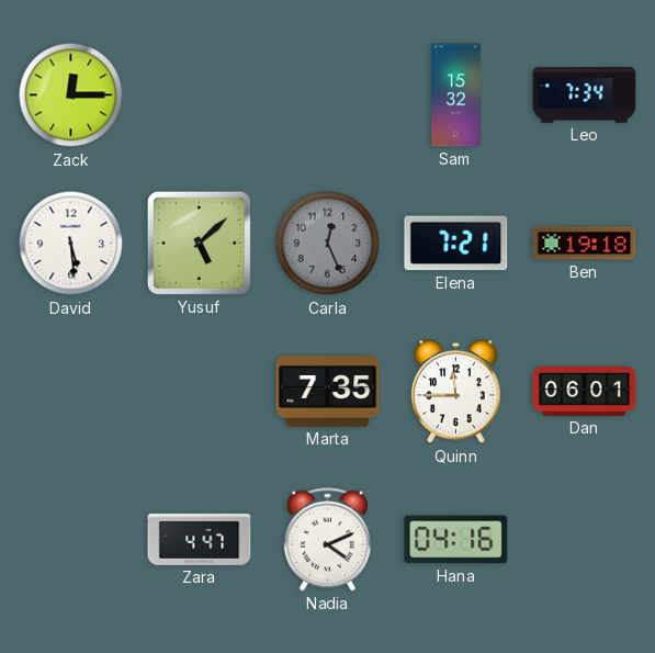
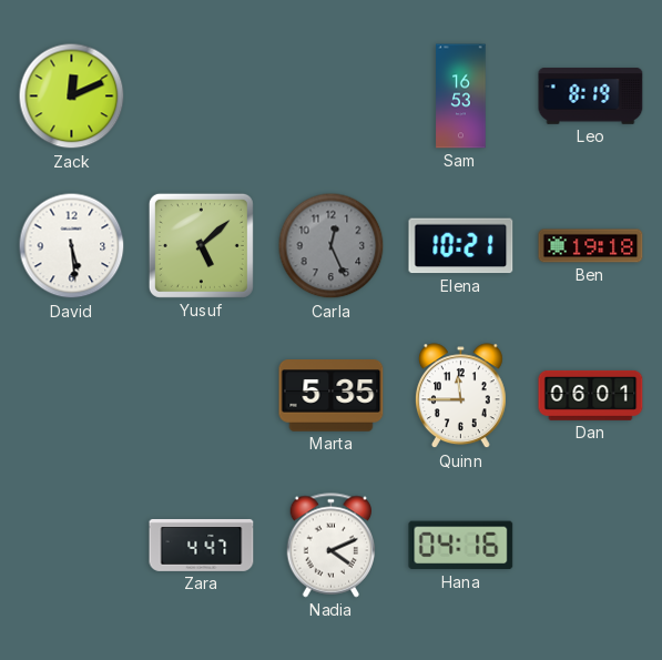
Zack: 12:15 -> 12:11 (72, 97)
Sam: 15:32 -> 16:53 (461, 97)
Leo: 7:34 -> 8:19 (591, 97)
Elena: 7:21 -> 10:21 (461, 246)
Marta: 7:35 -> 5:35 (332, 396)
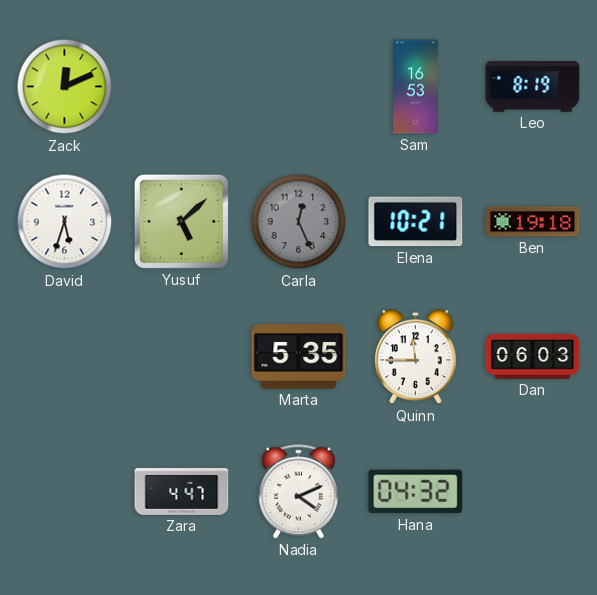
David: 5:29 -> 5:33 (65, 222)
Dan: 06:01 -> 06:03 (533, 356)
Hana: 04:16 -> 04:32 (416, 492)
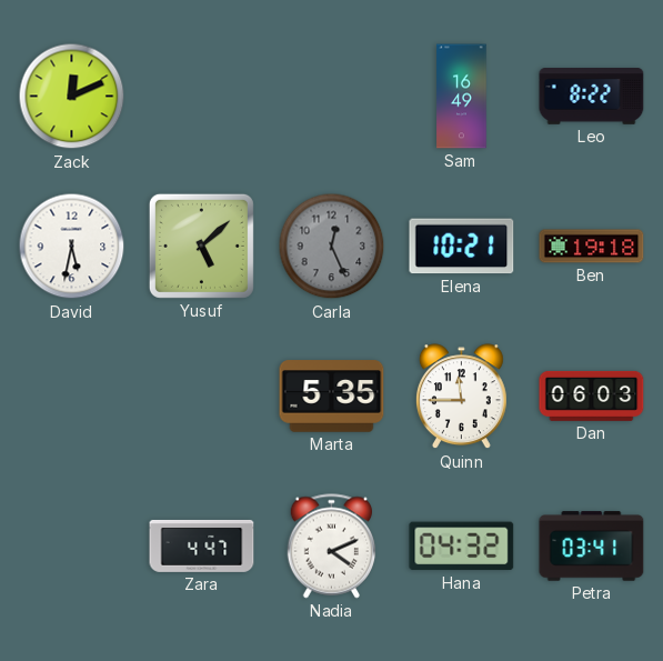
Sam: 16:53 -> 16:49 (462, 97)
Leo: 8:19 -> 8:22 (592, 97)
David: 5:33 -> 5:32 (72, 247)
Petra: none -> 03:41 (592, 547)
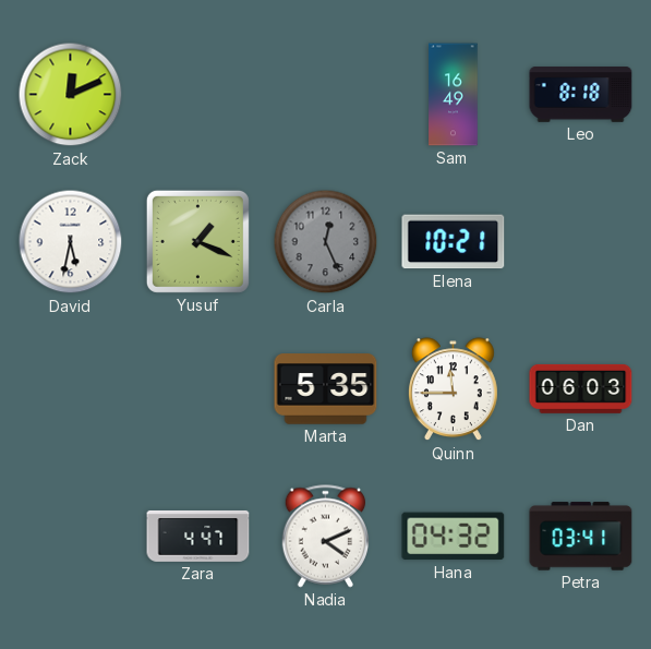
Leo: 8:22 -> 8:18 (581, 95)
Yusuf: 5:08 -> 1:19 (197, 241)
Ben: 19:18 -> none (592, 247)
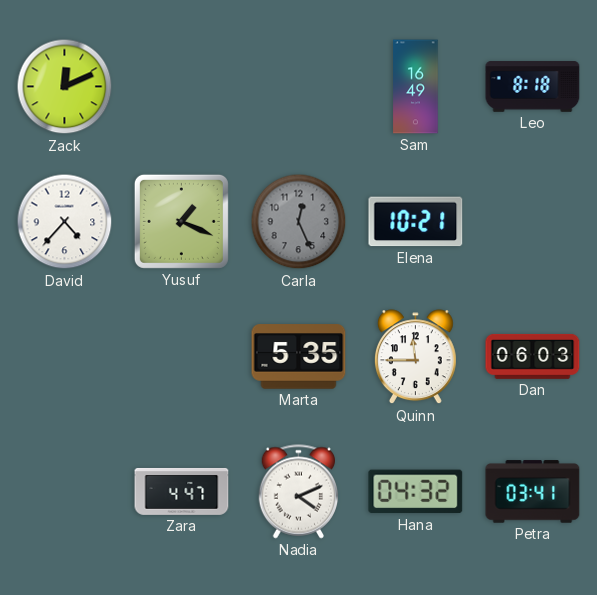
David: 5:32 -> 4:37 (65, 222)
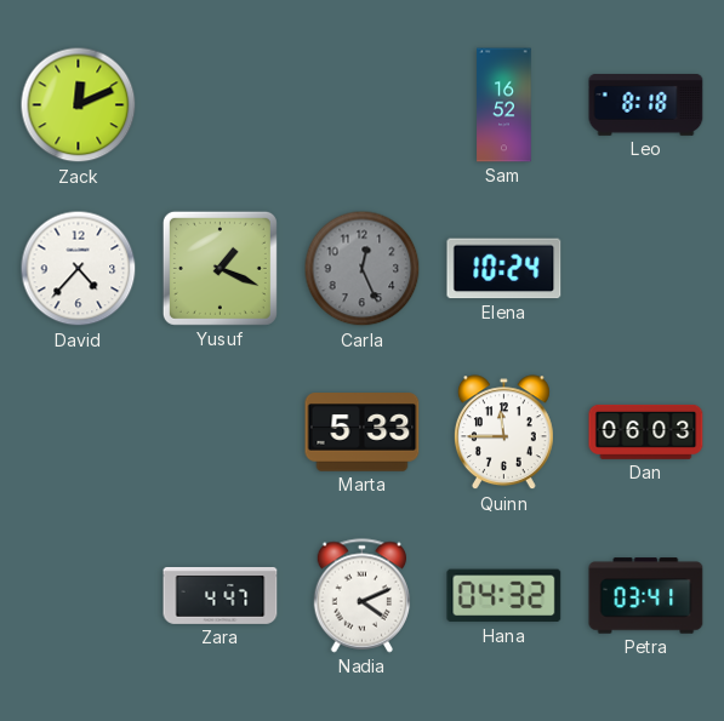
Sam: 16:49 -> 16:52 (504, 105)
Elena: 10:21 -> 10:24 (504, 269)
Marta: 5:35 -> 5:33 (363, 433)
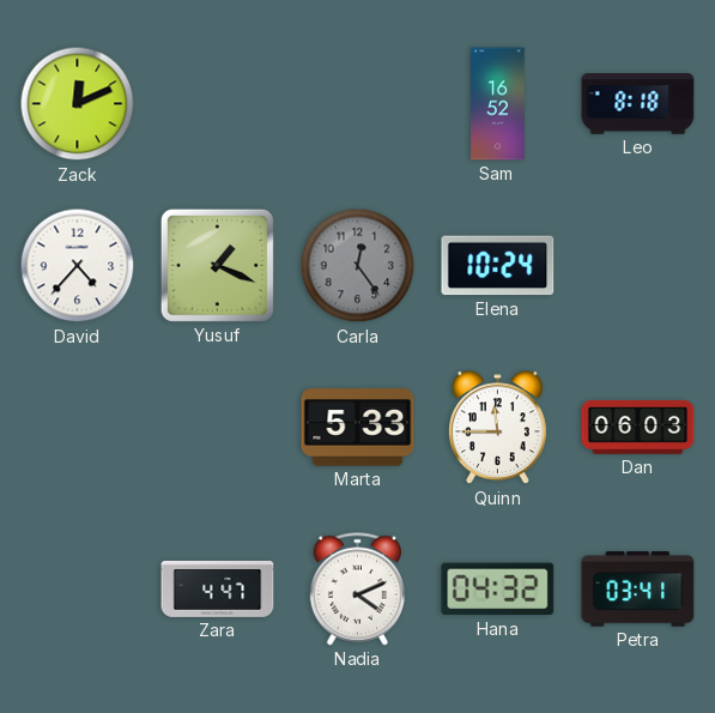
Carla: 12:26 -> 12:24 (358, 266)
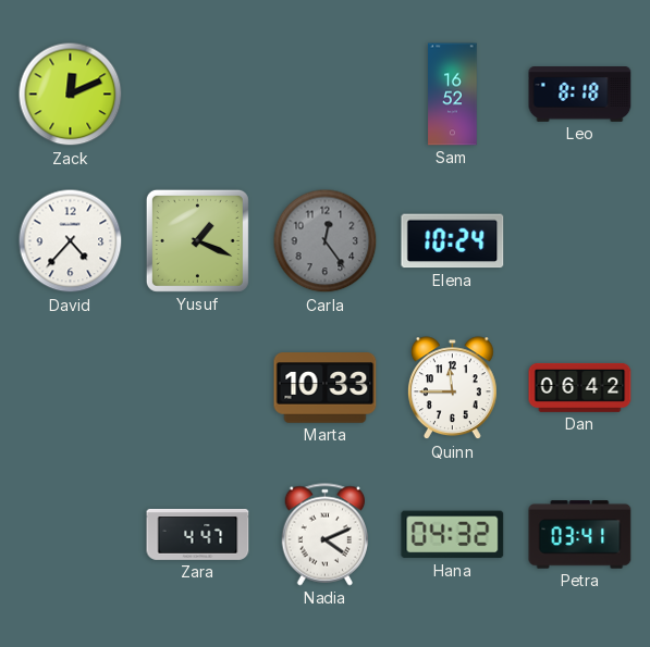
Marta: 5:33 -> 10:33 (326, 388)
Dan: 06:03 -> 06:42 (580, 387)
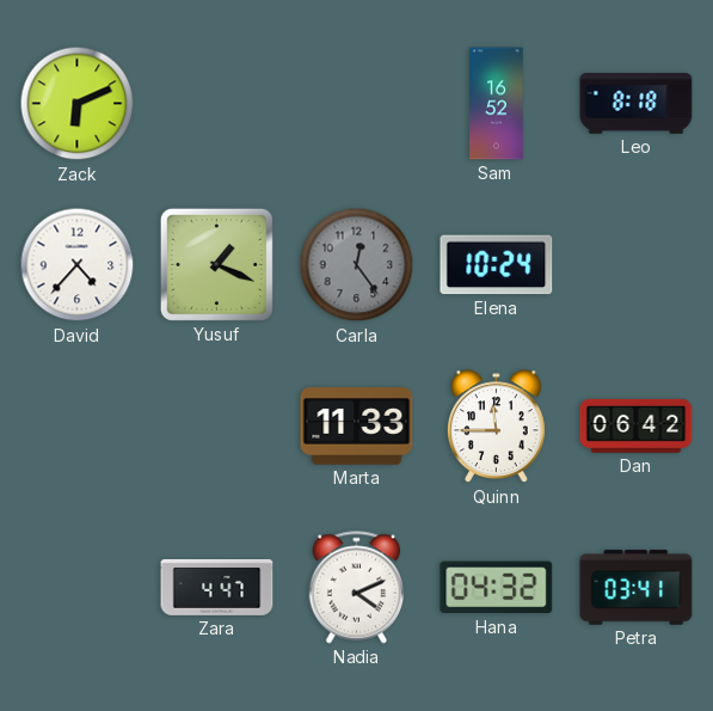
Zack: 12:11 -> 6:11 (78, 104)
Marta: 10:33 -> 11:33 (357, 427)
